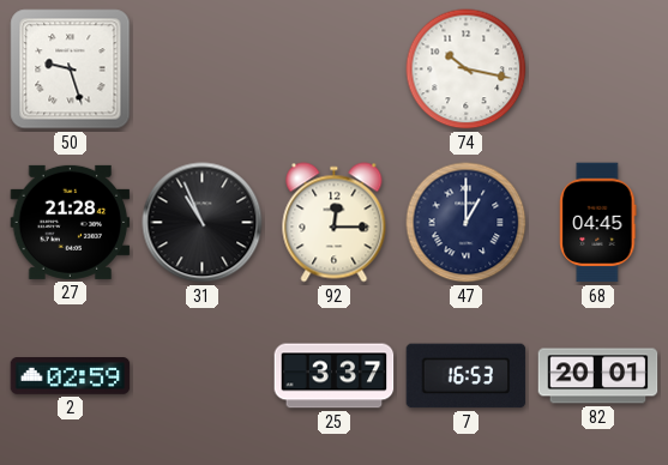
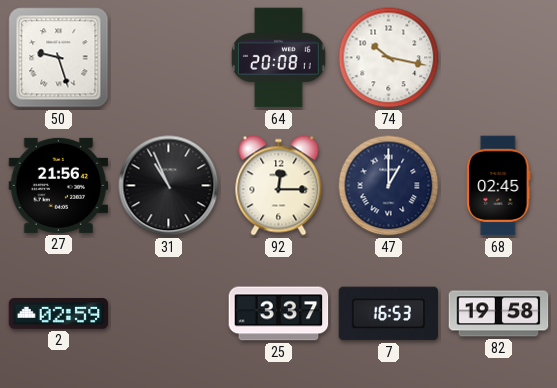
64: none -> 20:08 (278, 58)
27: 21:28 -> 21:56 (59, 185)
68: 04:45 -> 02:45 (499, 186)
82: 20:01 -> 19:58 (499, 314)
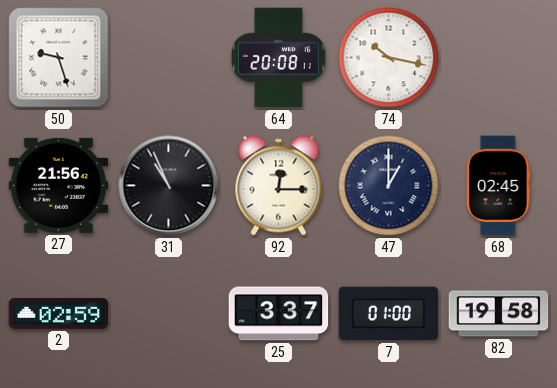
7: 16:53 -> 01:00 (389, 314)
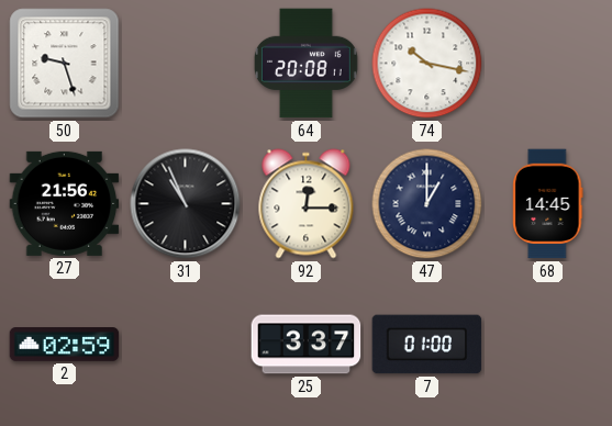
68: 02:45 -> 14:45 (548, 204)
82: 19:58 -> none (499, 314)
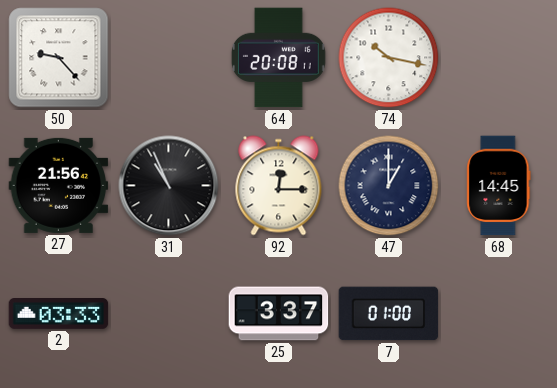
50: 9:27 -> 9:23 (59, 58)
2: 02:59 -> 03:33 (59, 314)
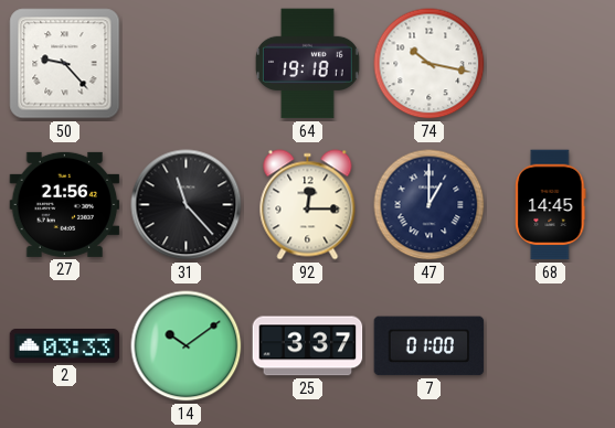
64: 20:08 -> 19:18 (307, 64)
31: 10:56 -> 11:23 (187, 205)
14: none -> 10:09 (187, 346)
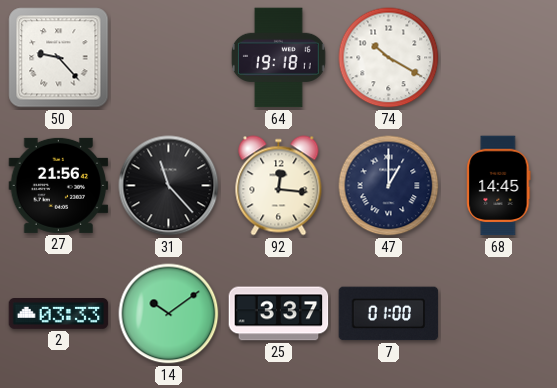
74: 10:17 -> 10:20 (389, 58)
92: 12:15 -> 12:16 (279, 186)
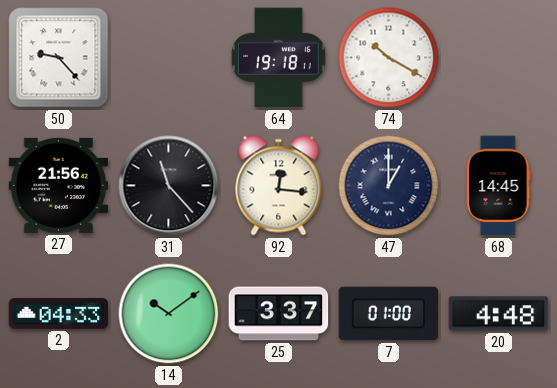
2: 03:33 -> 04:33 (59, 314)
20: none -> 4:48 (499, 314)
